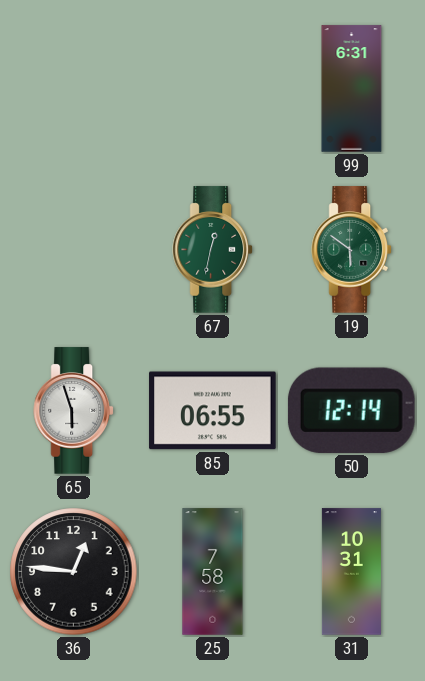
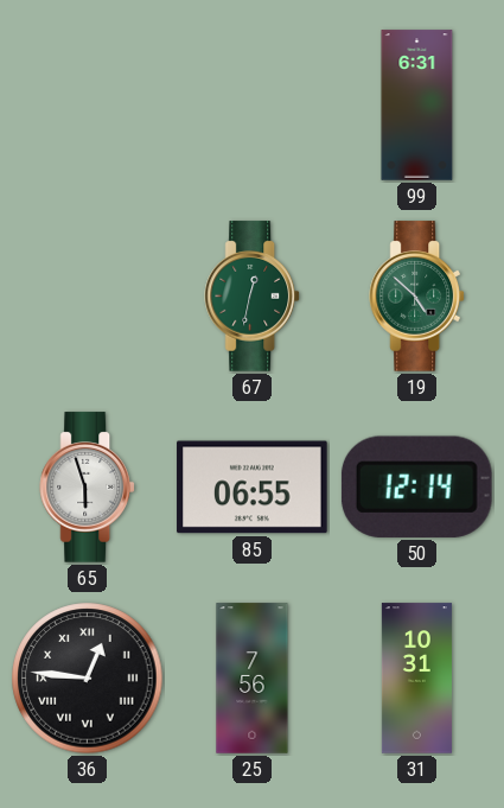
19: 5:51 -> 4:52 (417, 297)
36 numerals: Arabic -> Roman (88, 679)
25: 7:58 -> 7:56 (253, 679)
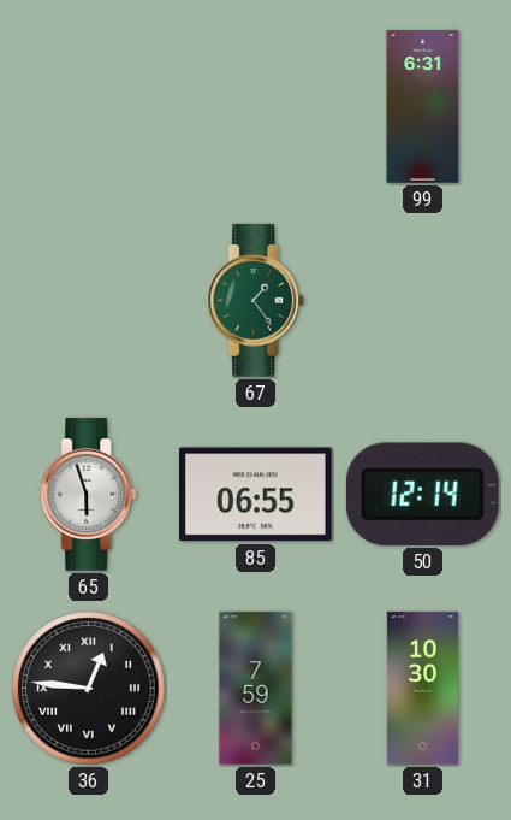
67: 12:32 -> 1:24 (256, 301)
19: 4:52 -> none (417, 297)
25: 7:56 -> 7:59 (256, 689)
31: 10:31 -> 10:30 (422, 689)
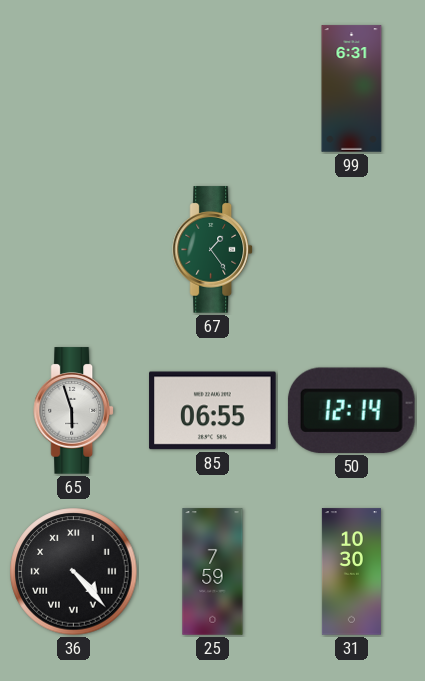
36: 12:46 -> 4:23 (74, 572)
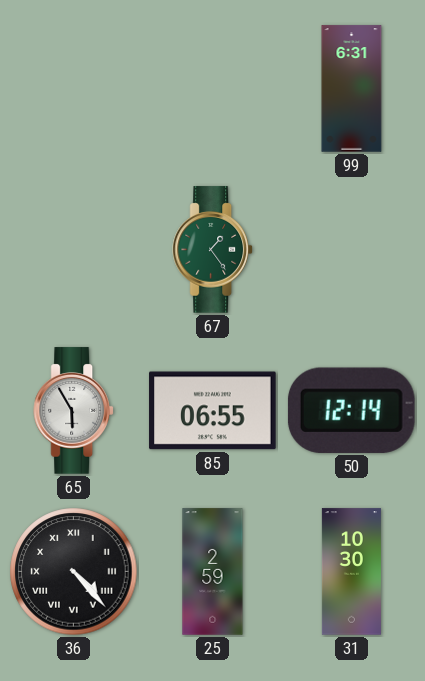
65: 5:57 -> 5:55 (74, 411)
25: 7:59 -> 2:59 (213, 572)
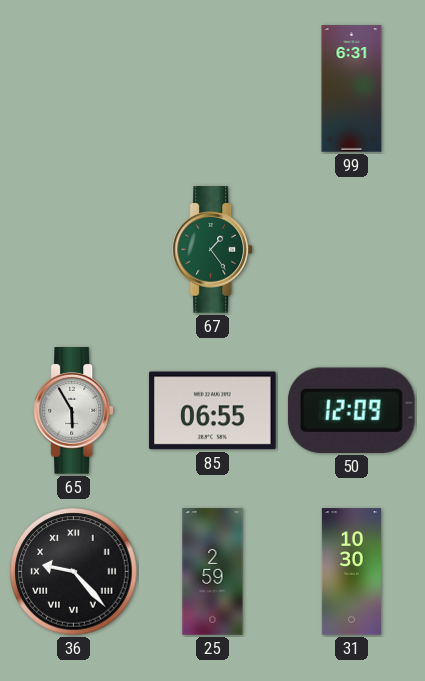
50: 12:14 -> 12:09 (351, 410)
36: 4:23 -> 9:23 (74, 572)
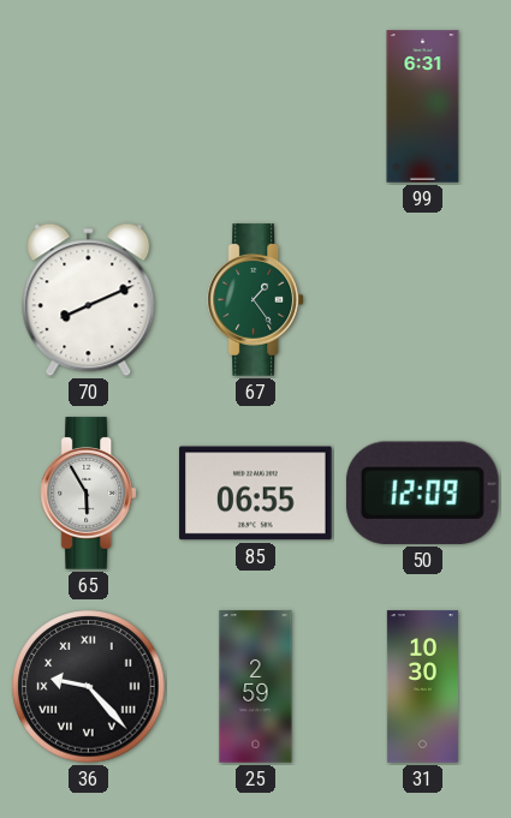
70: none -> 8:11 (89, 300)
